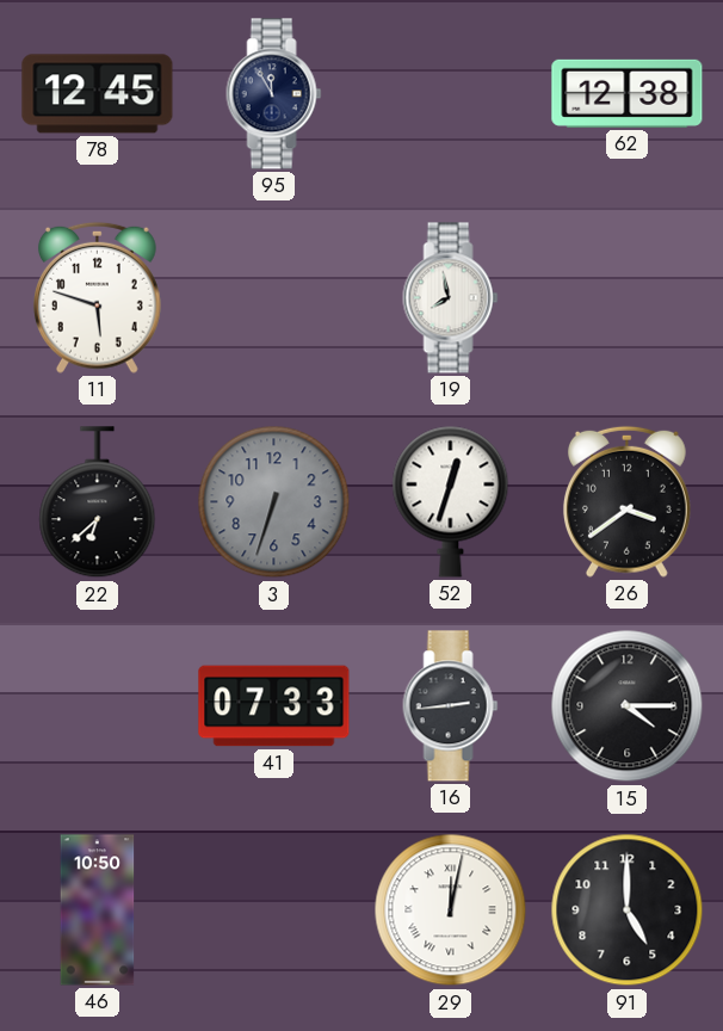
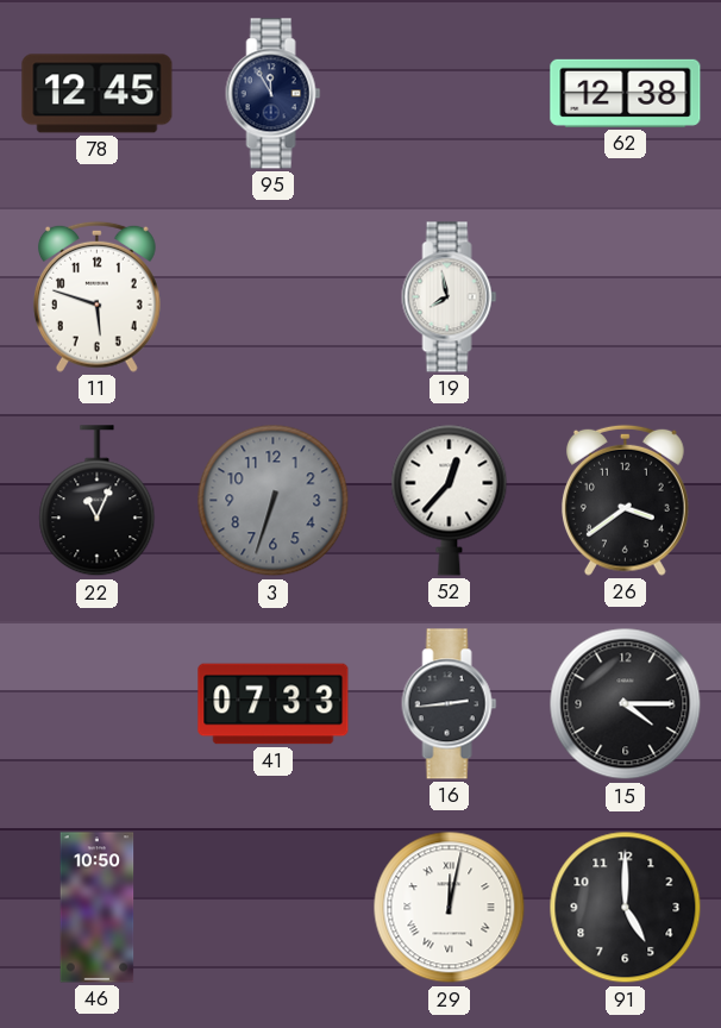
22: 6:38 -> 11:04 (98, 501)
52: 12:33 -> 12:37 (450, 500)
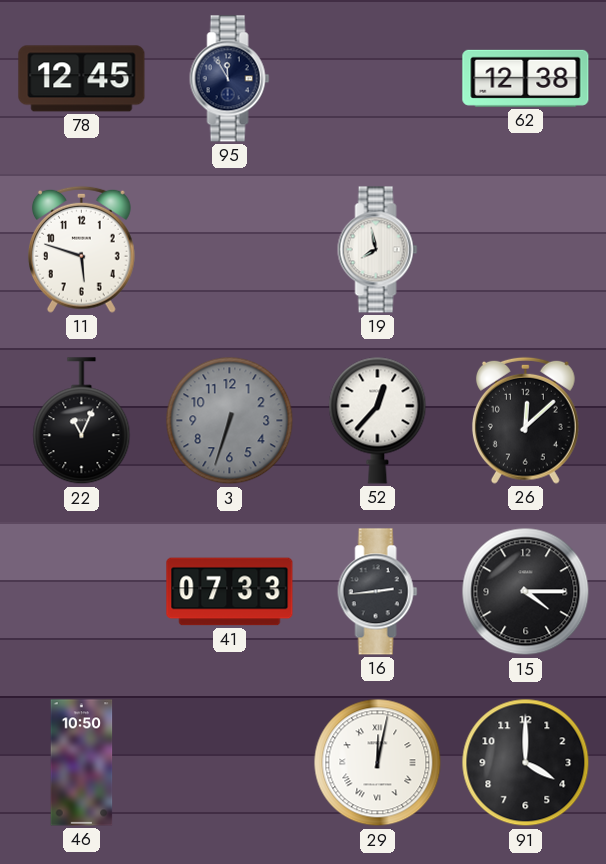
26: 3:39 -> 12:08 (525, 420)
91: 5:00 -> 4:00 (526, 763)
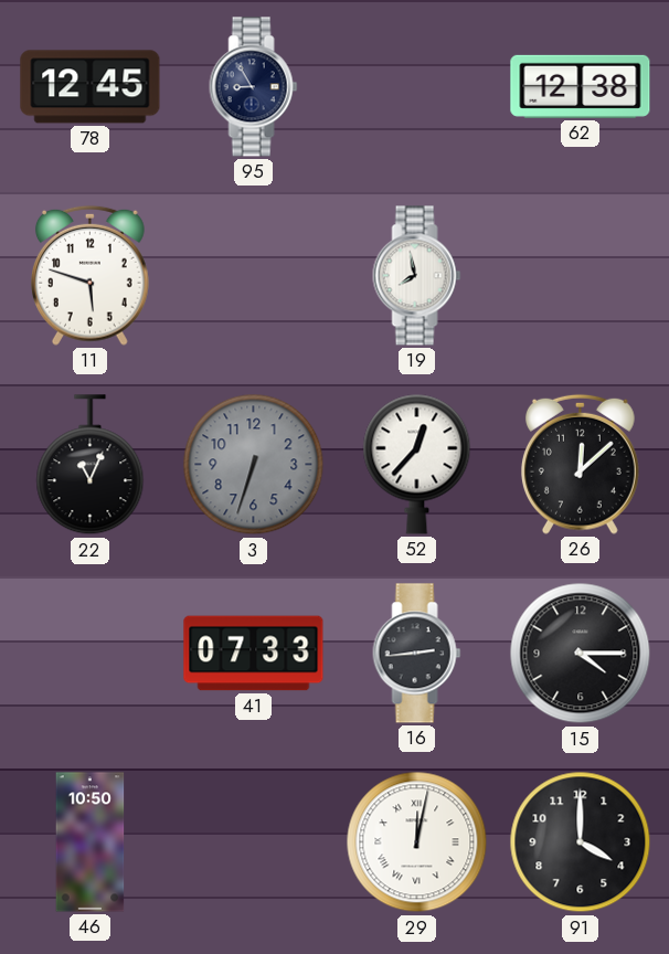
95: 11:55 -> 8:55 (254, 87)
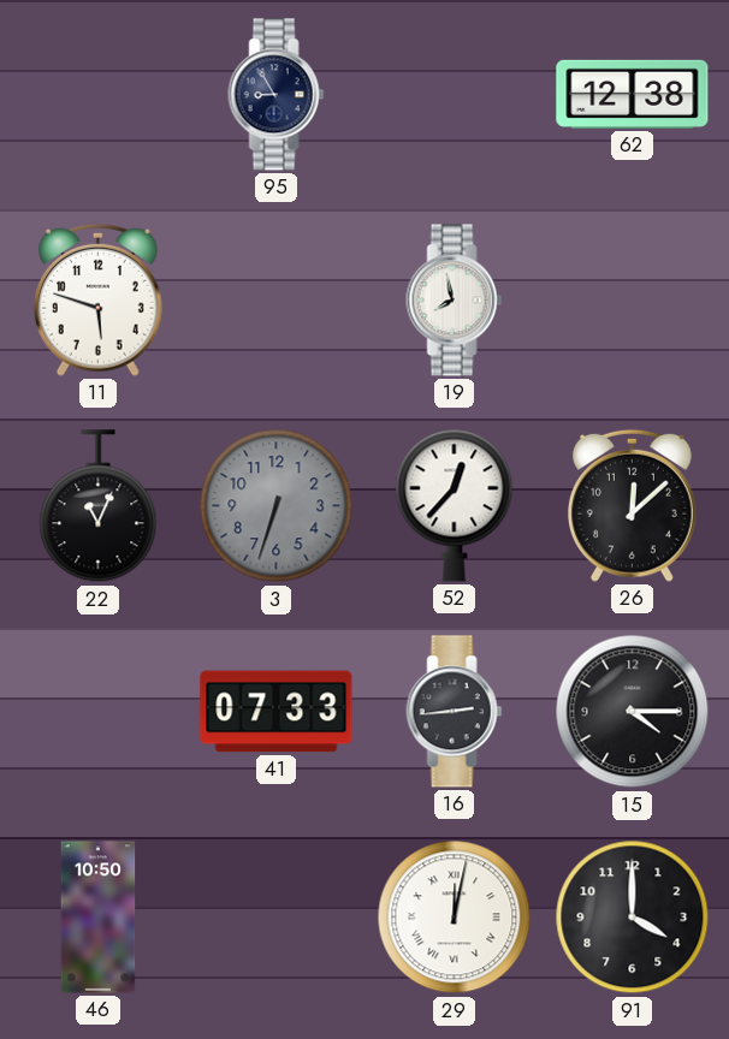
78: 12:45 -> none (91, 87)
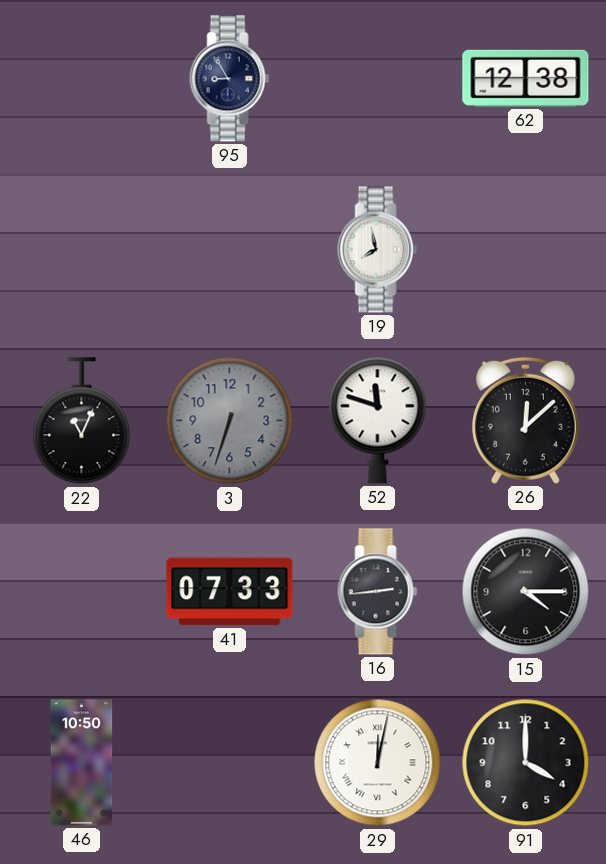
11: 5:48 -> none (97, 299)
52: 12:37 -> 11:48 (378, 420)
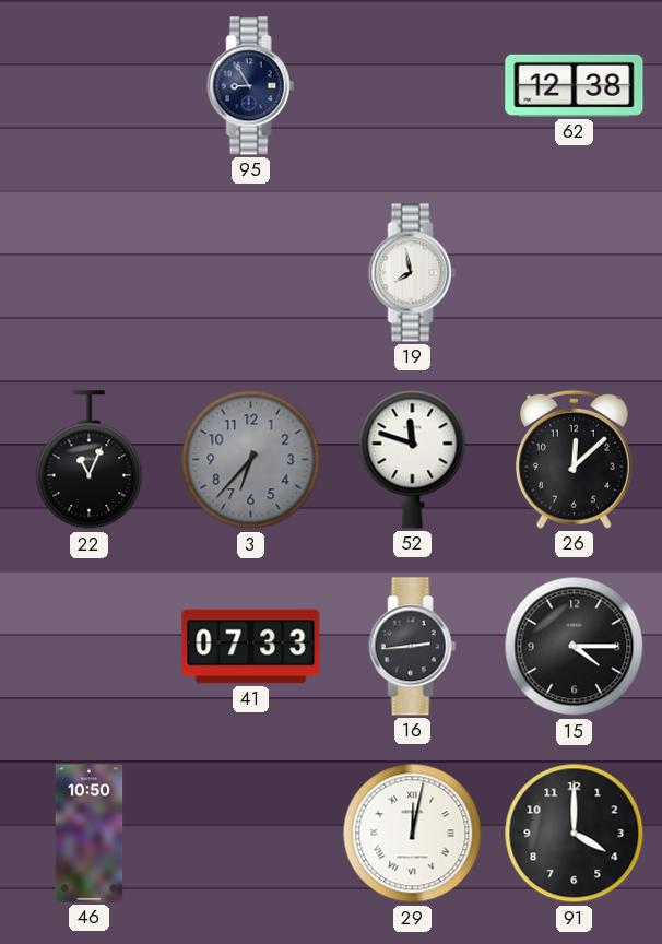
3: 6:33 -> 6:37 (251, 460)
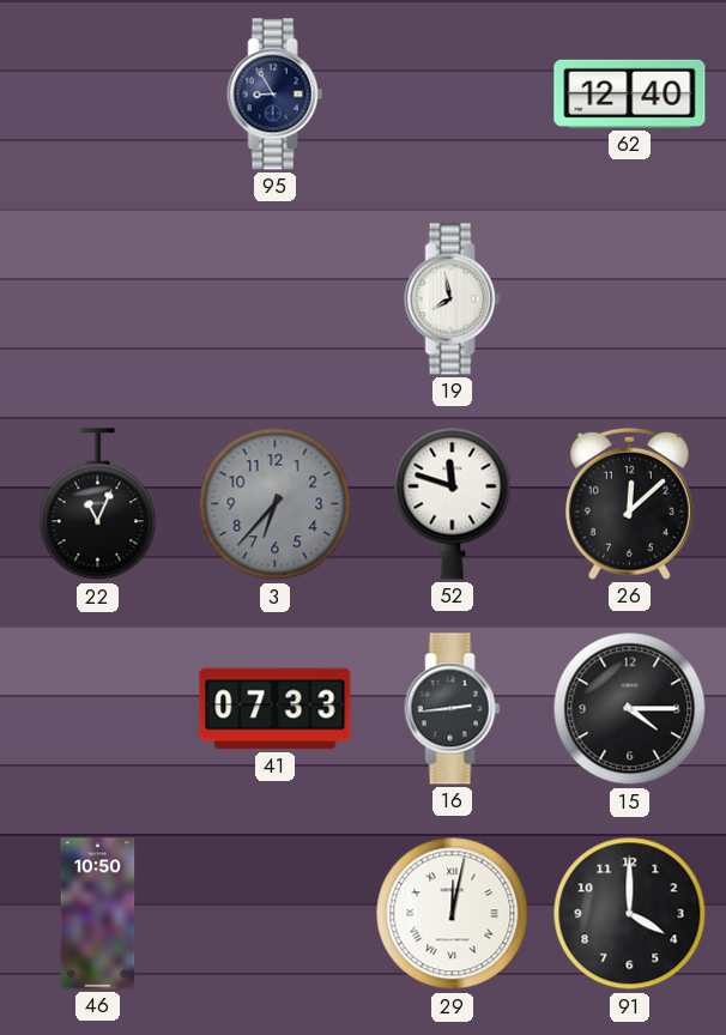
62: 12:38 -> 12:40 (630, 93)
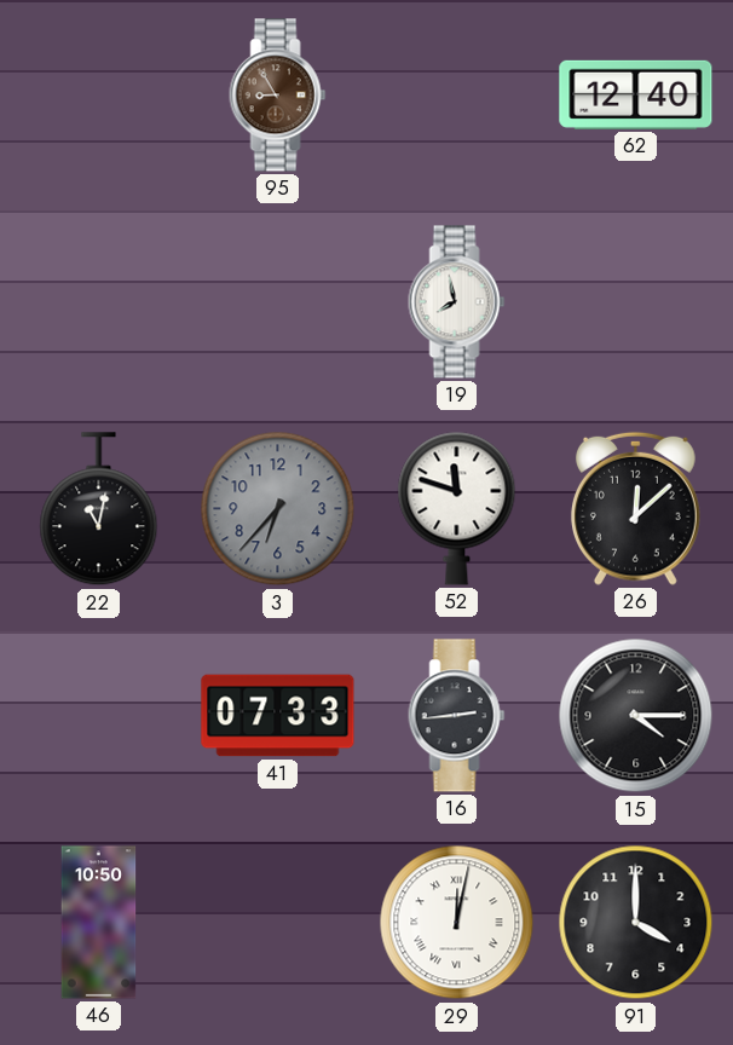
95 dial: navy -> brown (278, 96)
22: 11:04 -> 11:02 (99, 509)
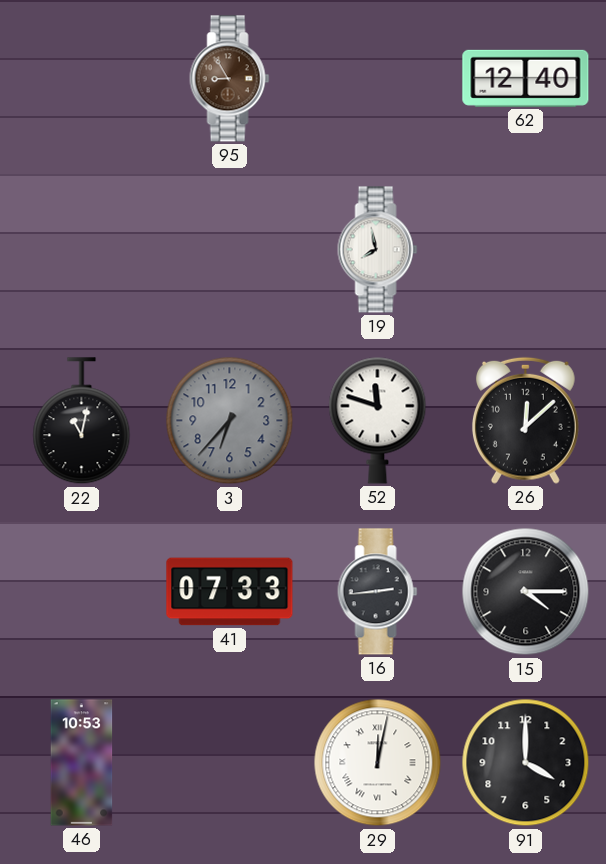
46: 10:50 -> 10:53 (82, 763)
